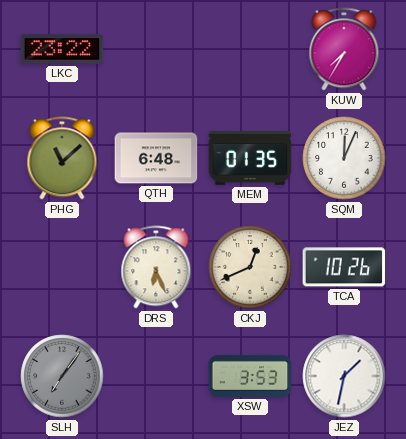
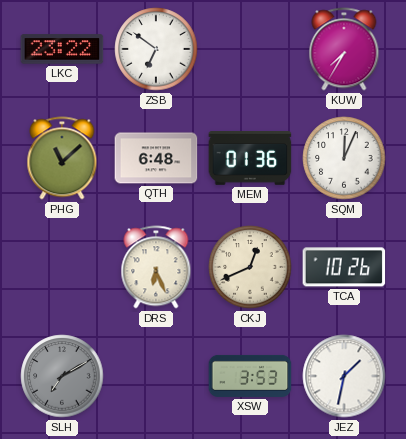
ZSB: none -> 6:51 (156, 49)
MEM: 01:35 -> 01:36 (250, 159)
SLH: 7:06 -> 7:10 (62, 376)
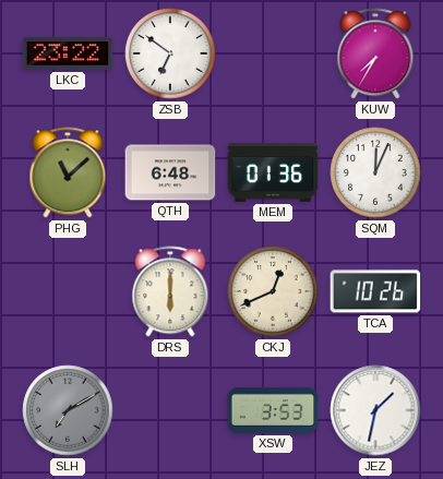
DRS: 6:26 -> 6:00 (170, 291)
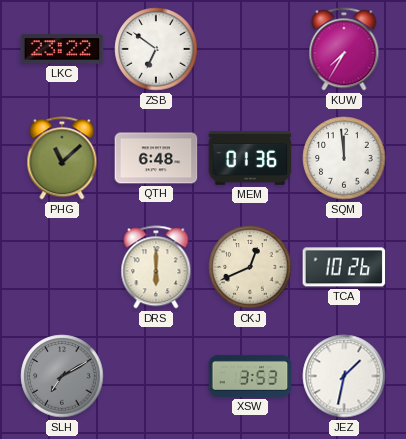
SQM: 12:04 -> 11:59 (344, 158)
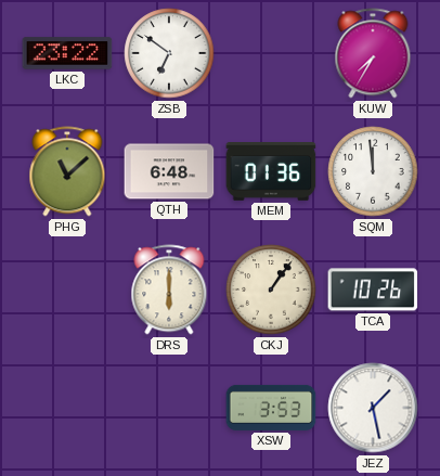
CKJ: 12:41 -> 1:06 (271, 290)
SLH: 7:10 -> none (62, 376)
JEZ: 1:32 -> 1:28 (373, 408)
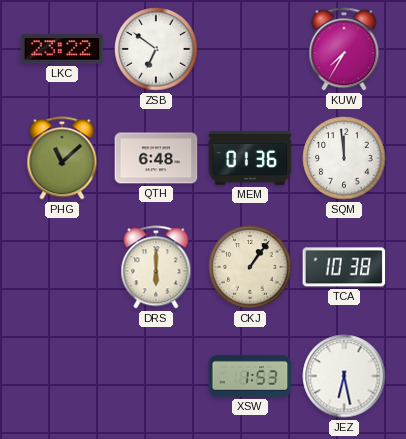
TCA: 10:26 -> 10:38 (344, 267)
XSW: 3:53 -> 1:53 (250, 376)
JEZ: 1:28 -> 6:28 (344, 376)
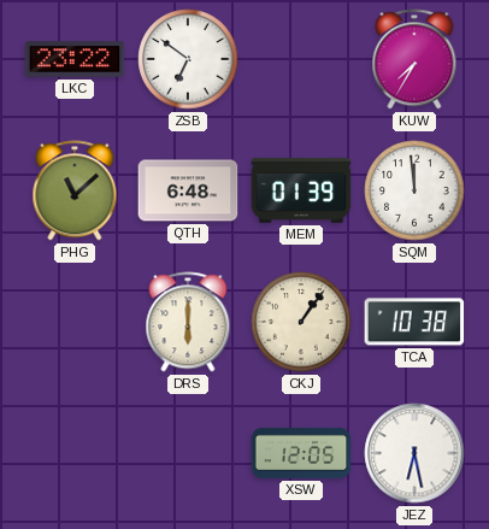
MEM: 01:36 -> 01:39 (301, 192)
XSW: 1:53 -> 12:05 (301, 453)
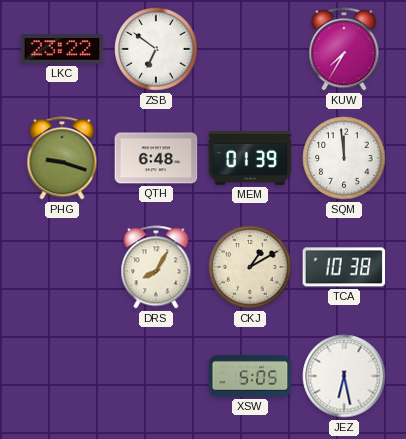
PHG: 11:08 -> 9:18 (62, 158)
DRS: 6:00 -> 8:05 (156, 267)
CKJ: 1:06 -> 1:10 (250, 267)
XSW: 12:05 -> 5:05 (250, 376)
